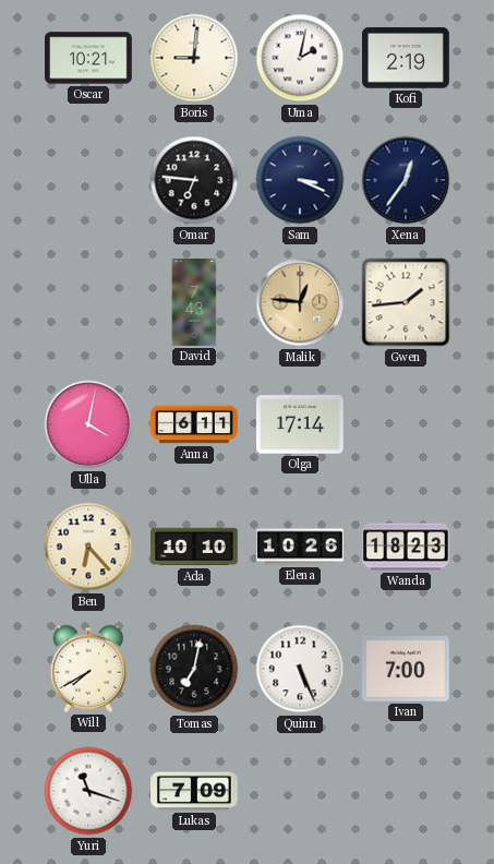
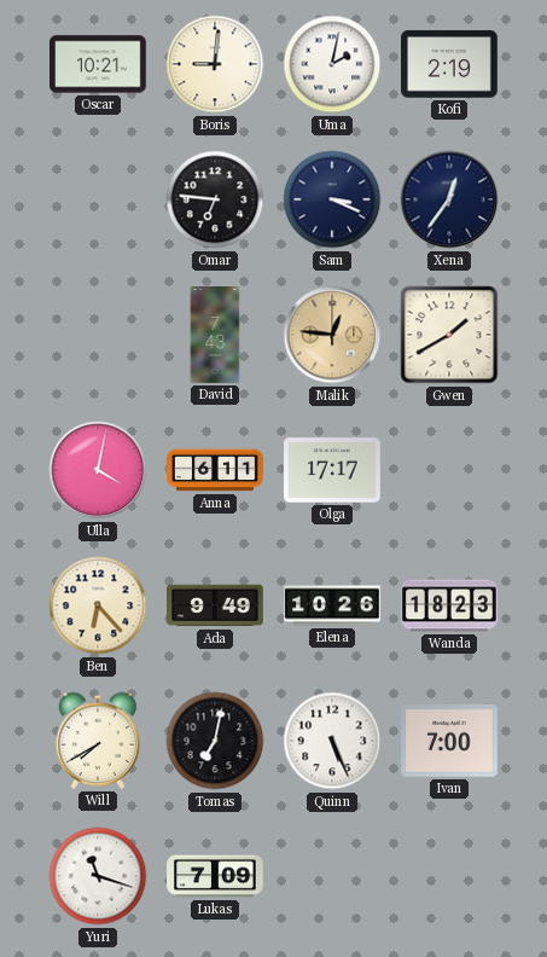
Gwen: 1:44 -> 1:40 (449, 335)
Olga: 17:14 -> 17:17 (333, 470)
Ada: 10:10 -> 9:49 (216, 605)
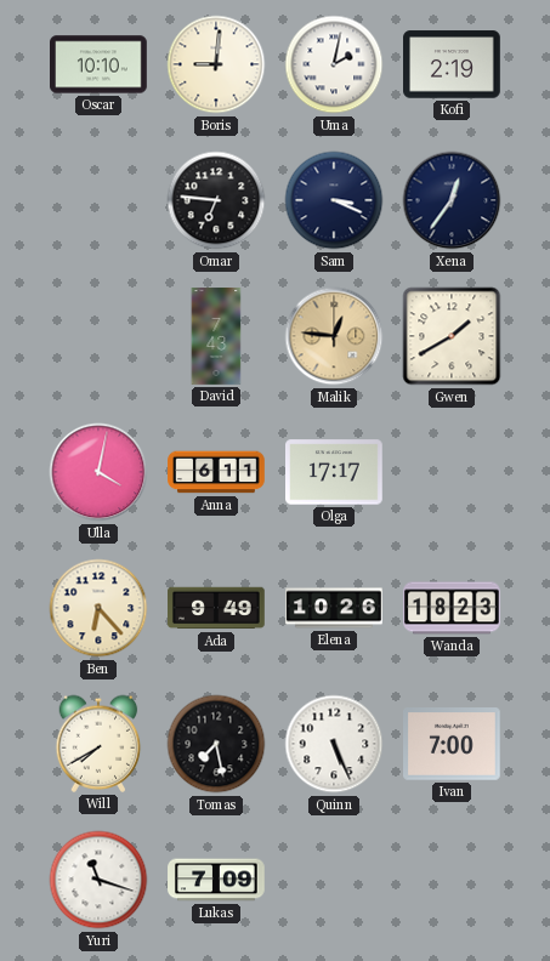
Oscar: 10:21 -> 10:10 (100, 64)
Tomas: 7:02 -> 7:28 (216, 744)
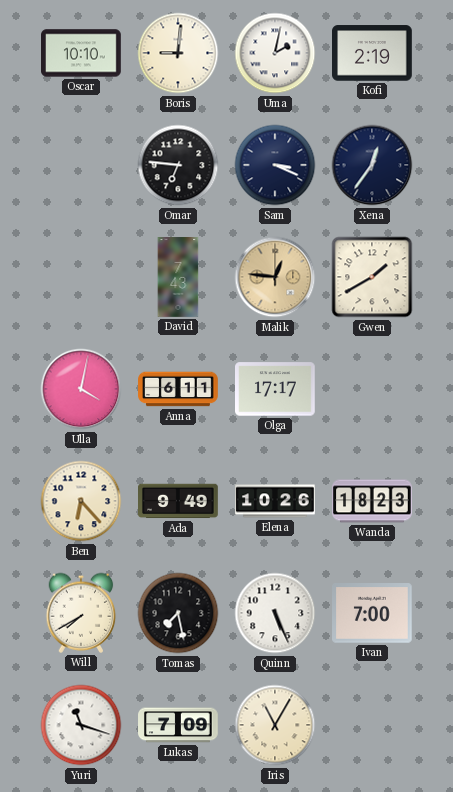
Iris: none -> 11:05 (275, 725)
